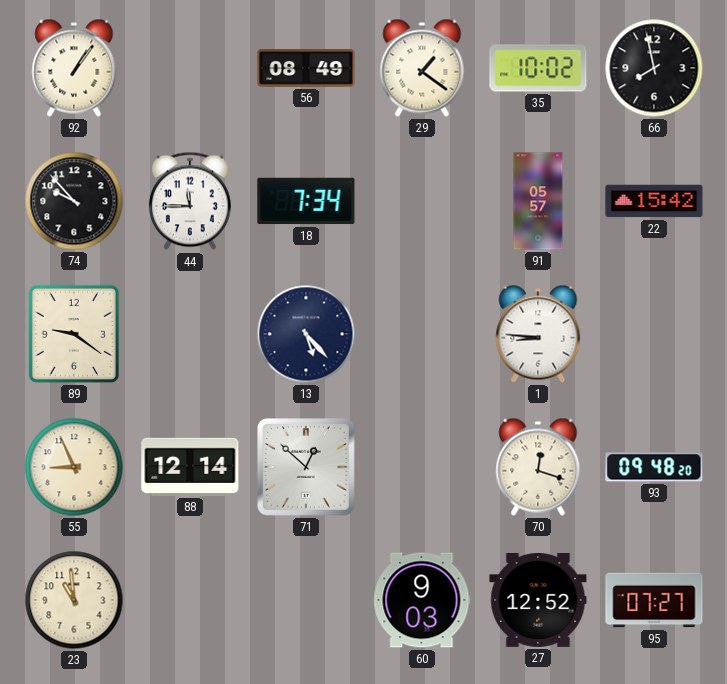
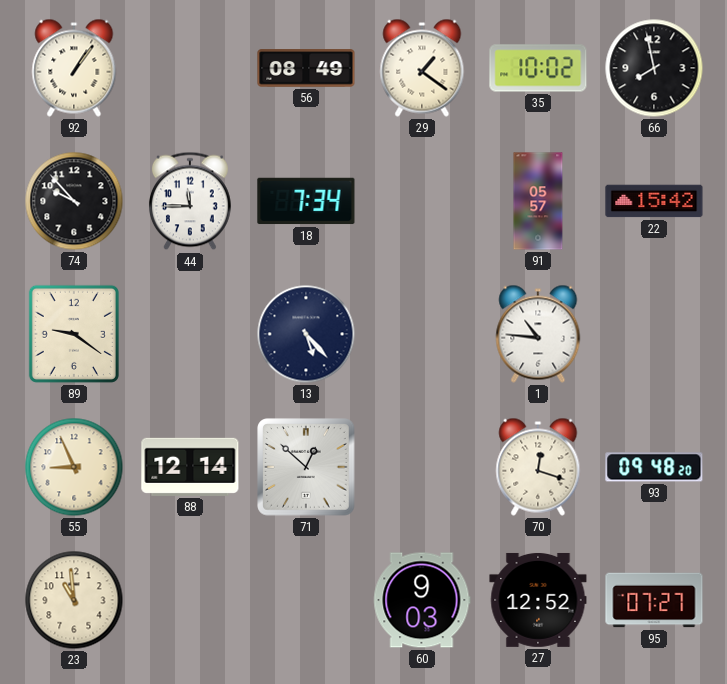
1: 8:46 -> 10:46 (538, 334)
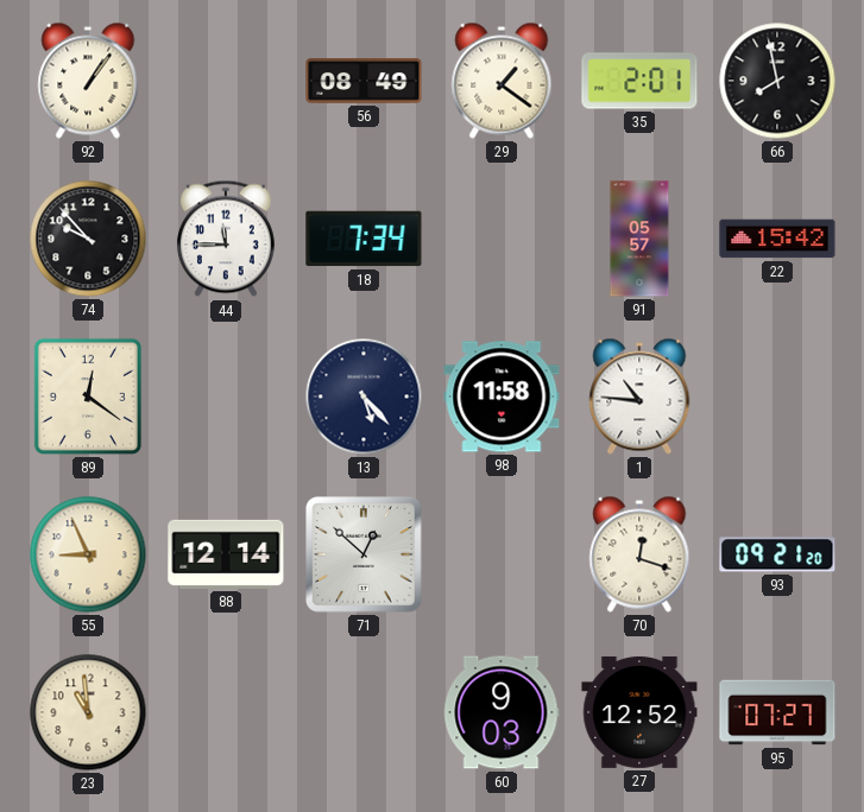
35: 10:02 -> 2:01 (639, 81)
89: 9:21 -> 12:21 (88, 397)
98: none -> 11:58 (502, 397)
93: 09:48 -> 09:21 (777, 554)
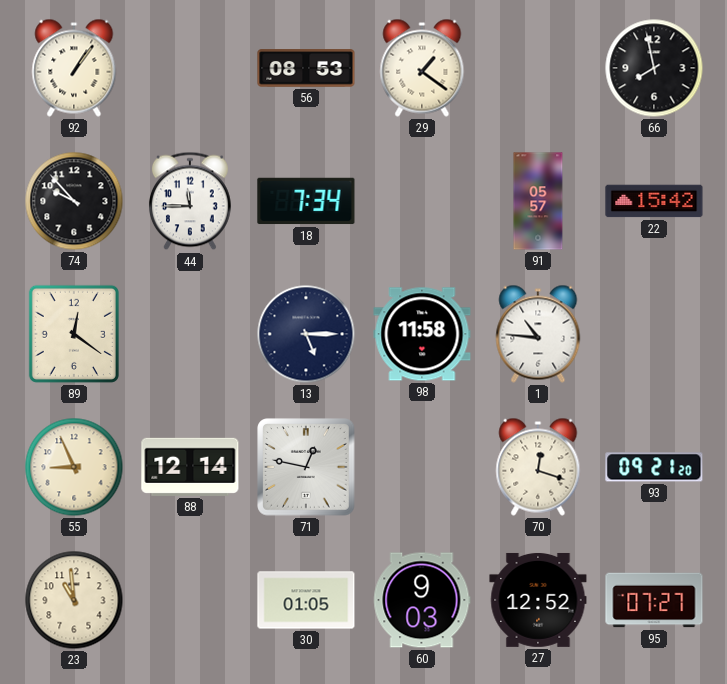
56: 08:49 -> 08:53 (306, 68)
35: 2:01 -> none (639, 81)
13: 5:23 -> 5:15 (306, 334)
71: 12:52 -> 12:47 (306, 467)
30: none -> 01:05 (306, 600)
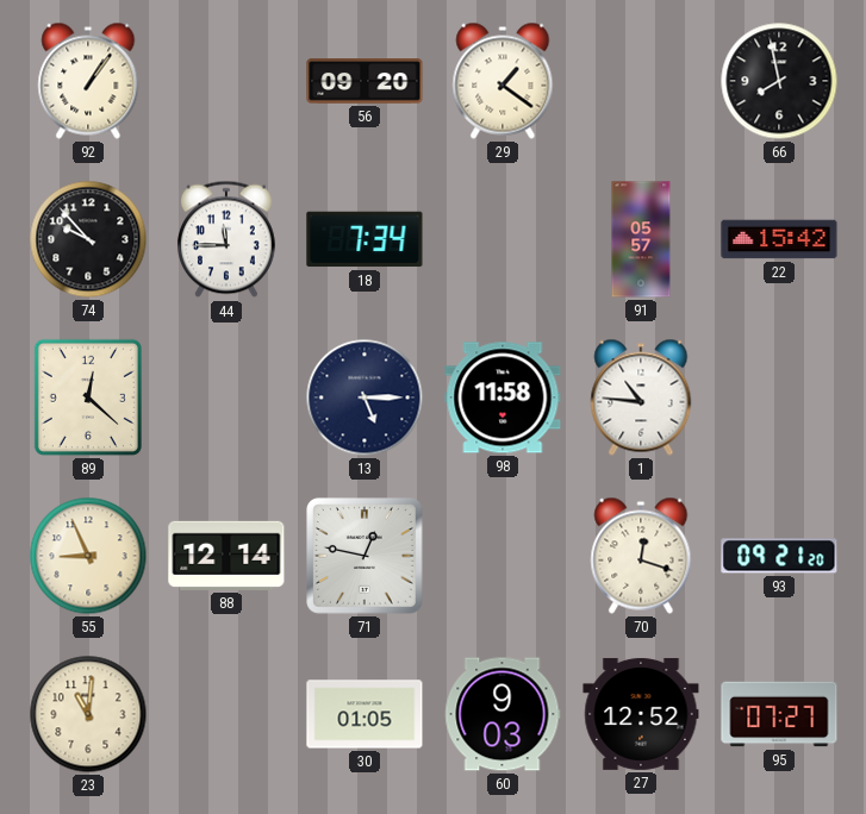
56: 08:53 -> 09:20 (365, 81)
89: 12:21 -> 12:22 (88, 397)
23: 10:59 -> 11:01 (88, 714)
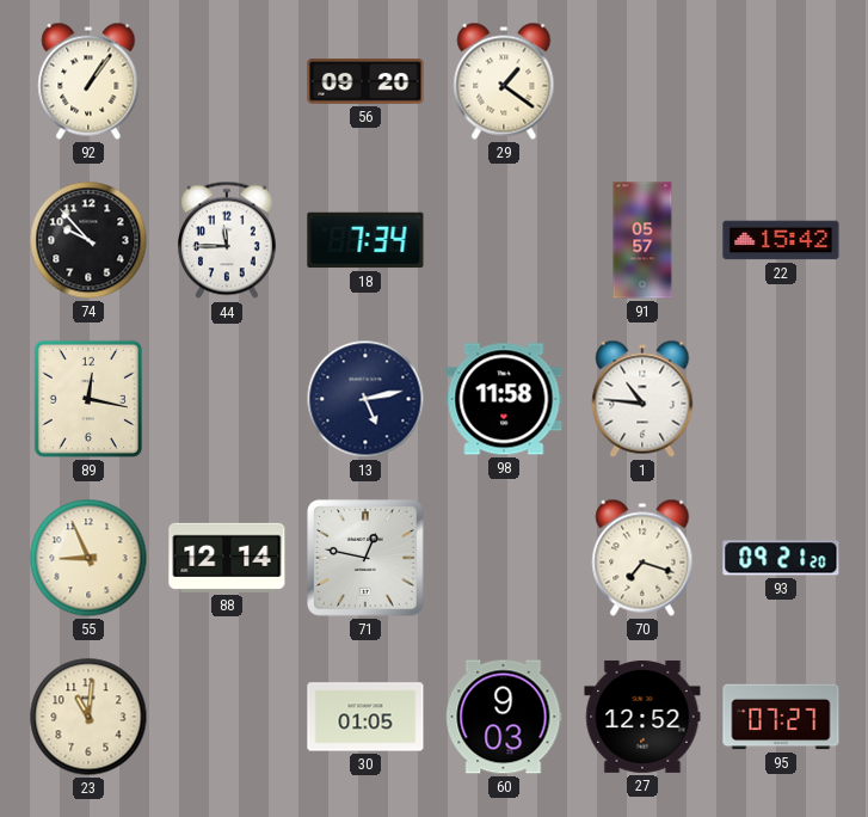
66: 7:58 -> none (779, 81)
89: 12:22 -> 12:17 (88, 399)
13: 5:15 -> 5:13 (365, 399)
70: 12:18 -> 7:18 (642, 558)
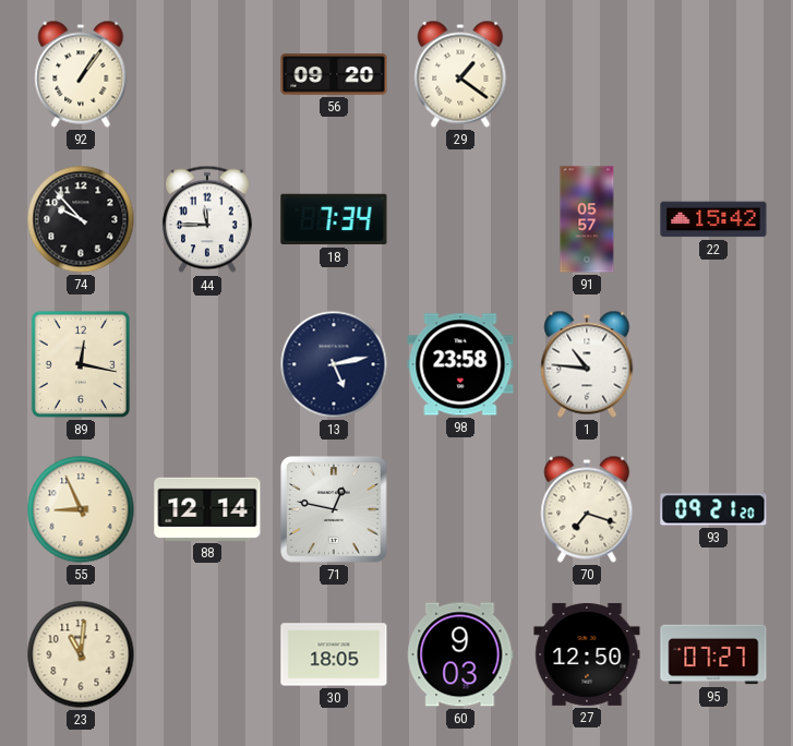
98: 11:58 -> 23:58 (460, 364)
30: 01:05 -> 18:05 (334, 654)
27: 12:52 -> 12:50 (587, 654)
